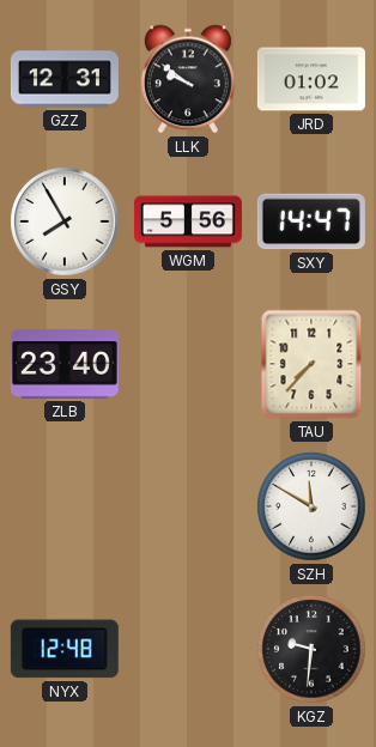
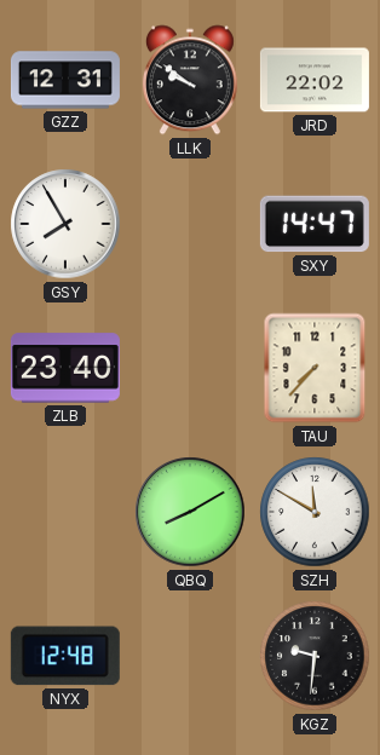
JRD: 01:02 -> 22:02 (315, 80)
WGM: 5:56 -> none (188, 221)
QBQ: none -> 8:10 (190, 512)
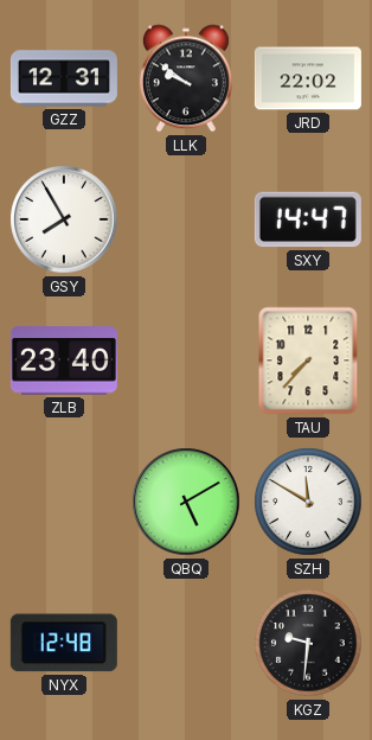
QBQ: 8:10 -> 5:10 (186, 502)
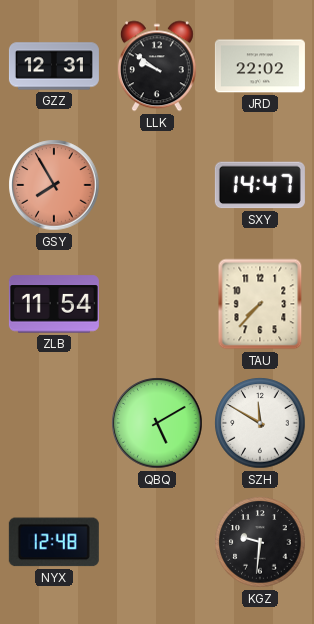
GSY dial: white -> salmon (54, 185)
ZLB: 23:40 -> 11:54 (54, 304)
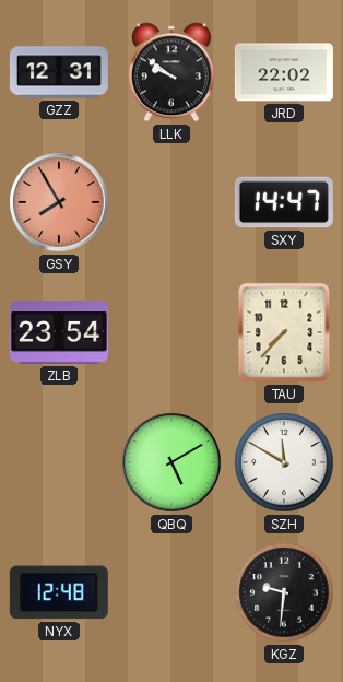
ZLB: 11:54 -> 23:54 (59, 332)
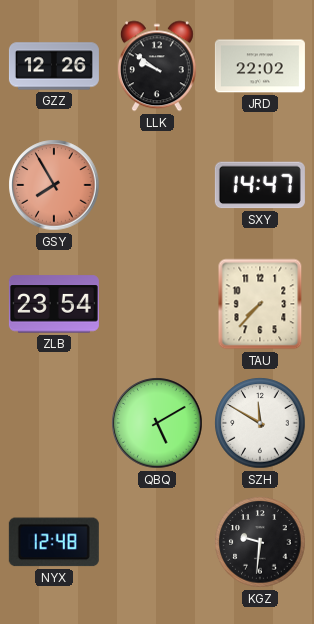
GZZ: 12:31 -> 12:26 (54, 66)
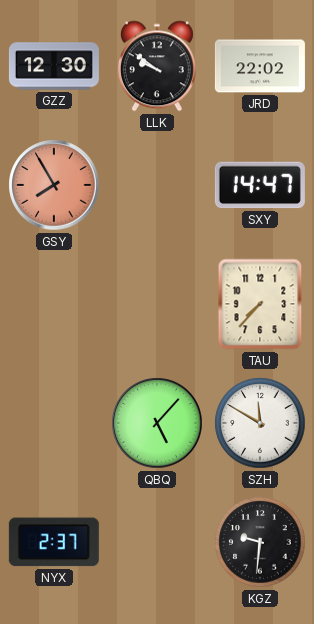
GZZ: 12:26 -> 12:30 (54, 66)
ZLB: 23:54 -> none (54, 304)
QBQ: 5:10 -> 5:07 (157, 423)
NYX: 12:48 -> 2:37 (54, 542)
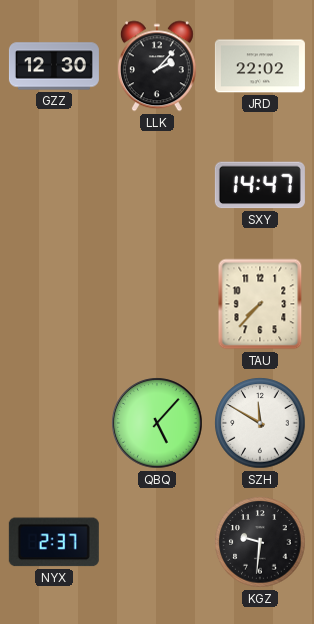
LLK: 9:51 -> 2:07 (157, 66)
GSY: 7:55 -> none (54, 185)
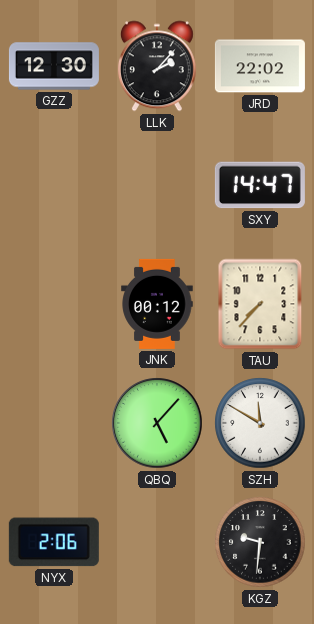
JNK: none -> 00:12 (157, 304)
NYX: 2:37 -> 2:06 (54, 542)
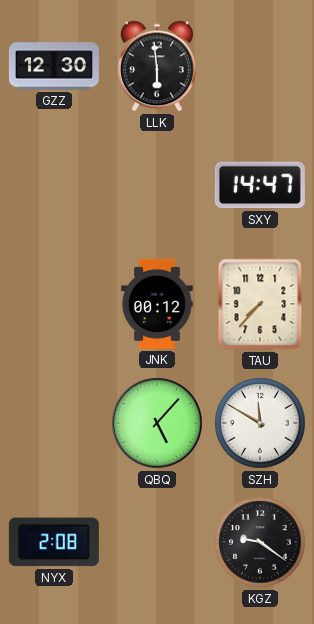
LLK: 2:07 -> 5:59 (157, 66)
JRD: 22:02 -> none (260, 66)
NYX: 2:06 -> 2:08 (54, 542)
KGZ: 9:31 -> 9:21 (260, 542)
